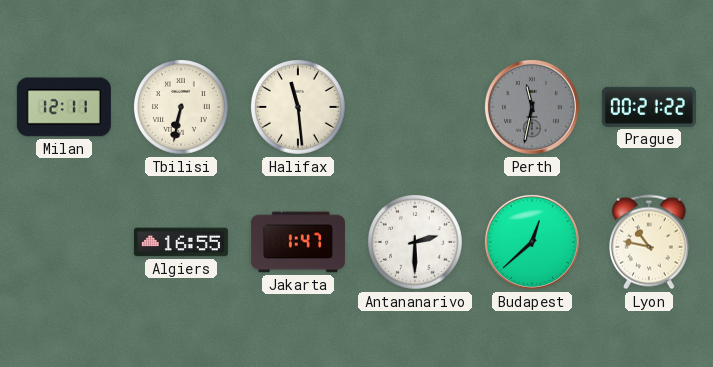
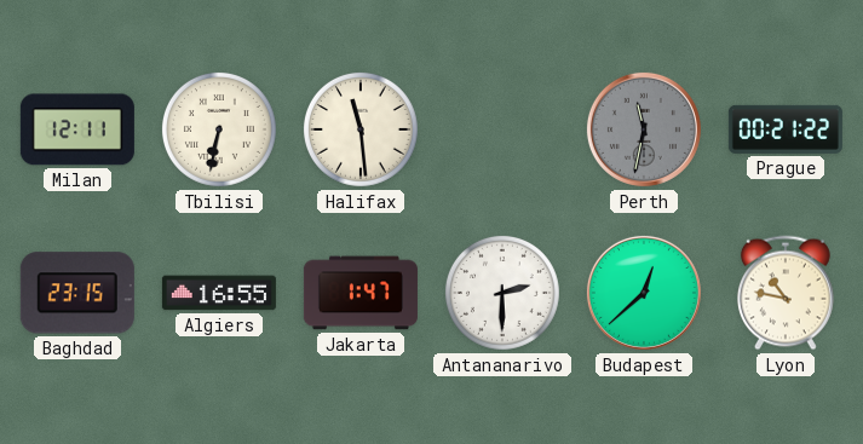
Baghdad: none -> 23:15 (77, 293)
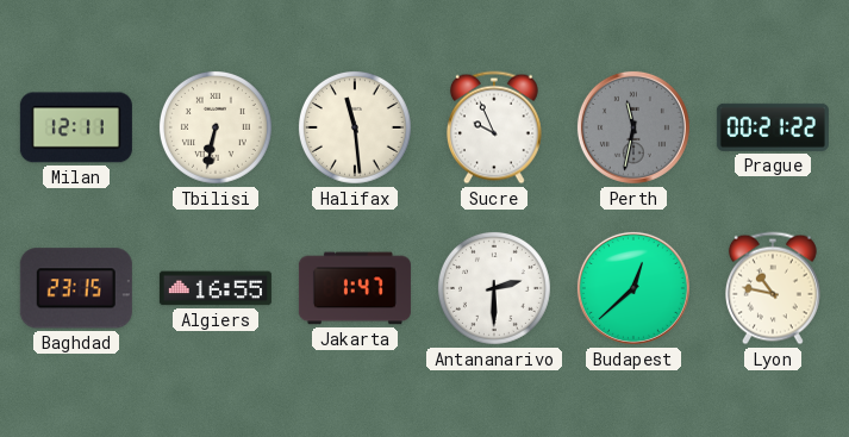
Sucre: none -> 9:56 (494, 127)
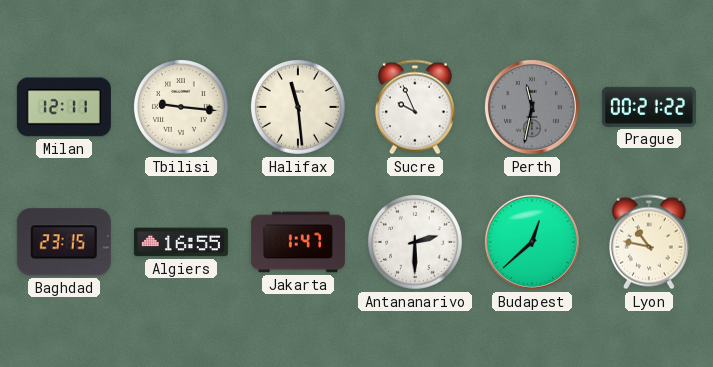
Tbilisi: 6:32 -> 9:16 (181, 107)
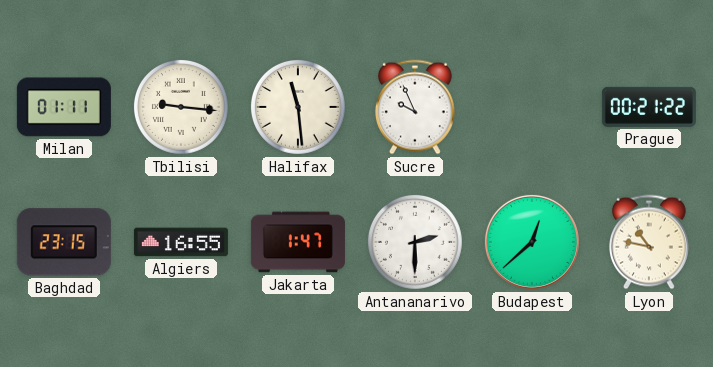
Milan: 12:11 -> 01:11 (64, 107)
Perth: 11:32 -> none (532, 107)
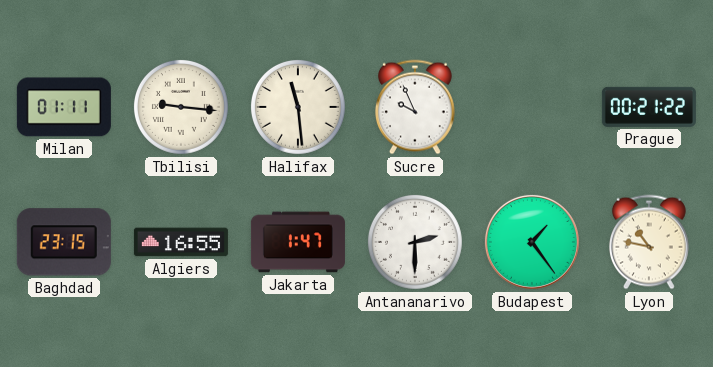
Budapest: 12:38 -> 1:24 (532, 242)
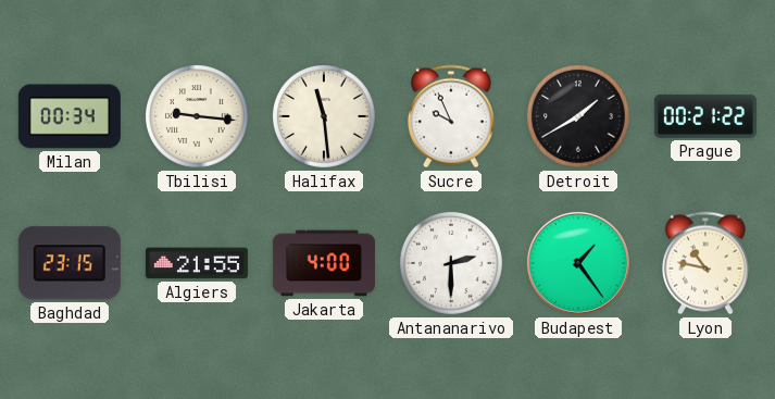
Milan: 01:11 -> 00:34 (70, 116)
Detroit: none -> 1:40 (578, 116)
Algiers: 16:55 -> 21:55 (197, 263)
Jakarta: 1:47 -> 4:00 (324, 263)
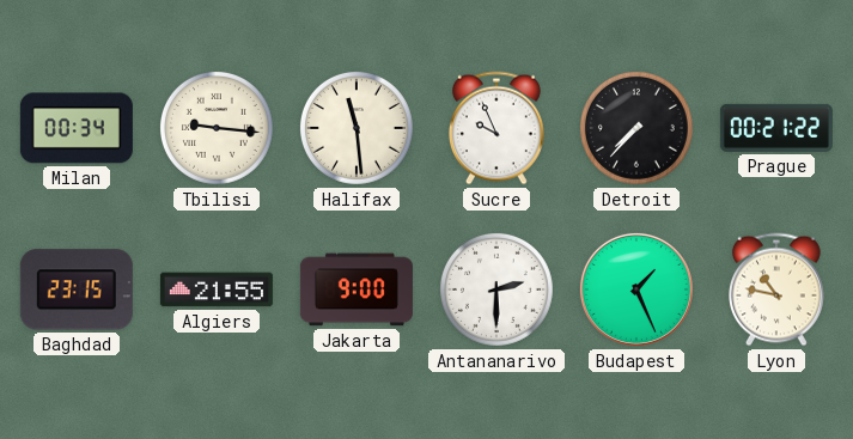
Detroit: 1:40 -> 7:37 (636, 128)
Jakarta: 4:00 -> 9:00 (357, 289)
Budapest: 1:24 -> 1:26 (636, 289)
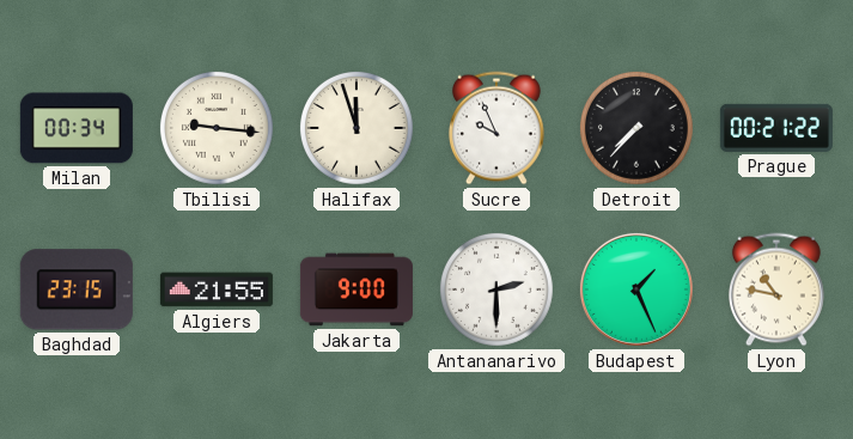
Halifax: 11:29 -> 11:57 (357, 128)
